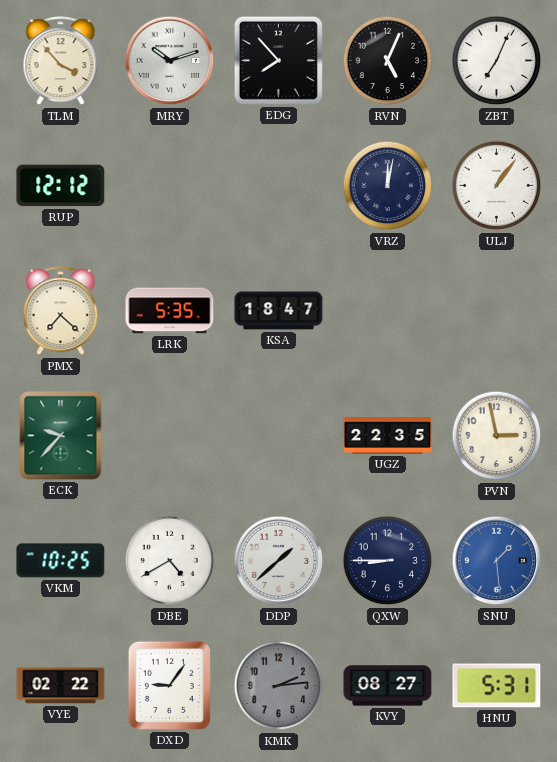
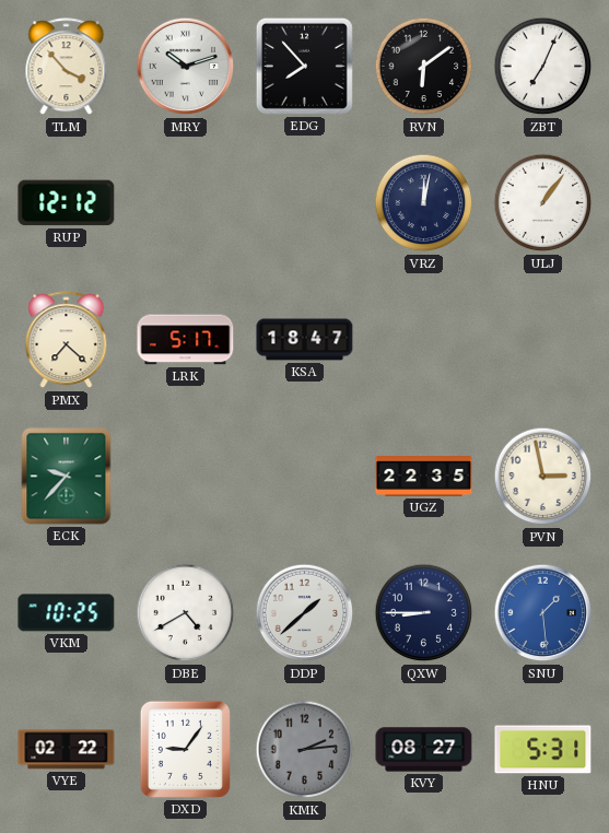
RVN: 5:04 -> 6:09 (424, 67)
LRK: 5:35 -> 5:17 (186, 340)
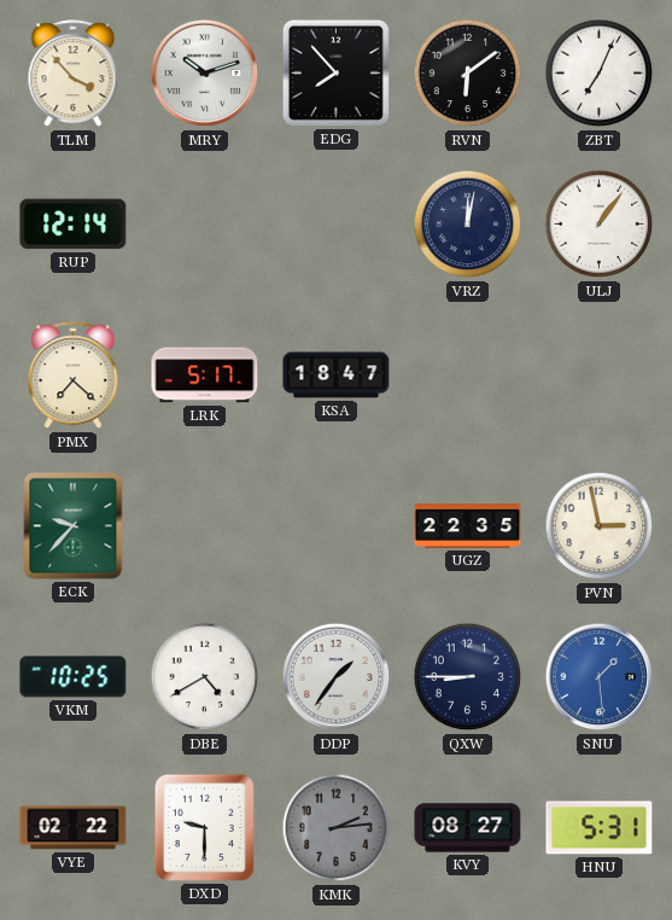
RUP: 12:12 -> 12:14 (74, 225)
DDP: 1:38 -> 1:36 (337, 677)
DXD: 9:06 -> 9:30 (204, 827)
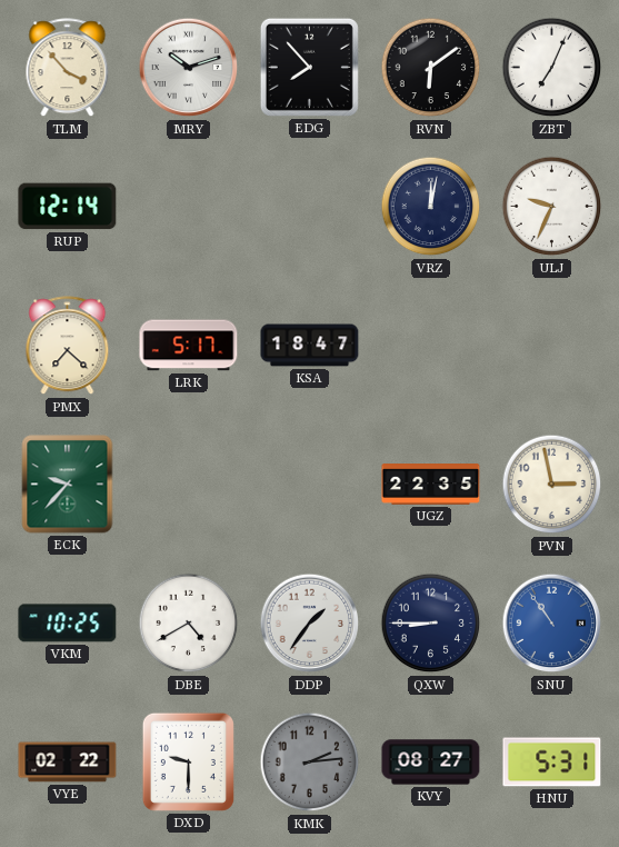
ULJ: 1:06 -> 9:34 (552, 207)
SNU: 1:29 -> 10:54 (552, 624)
